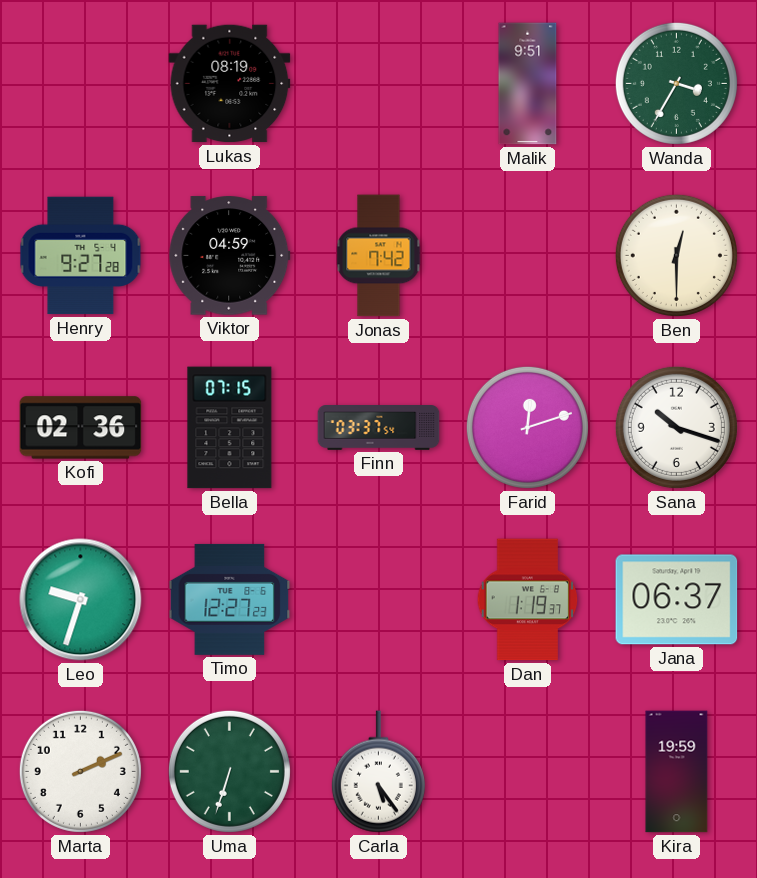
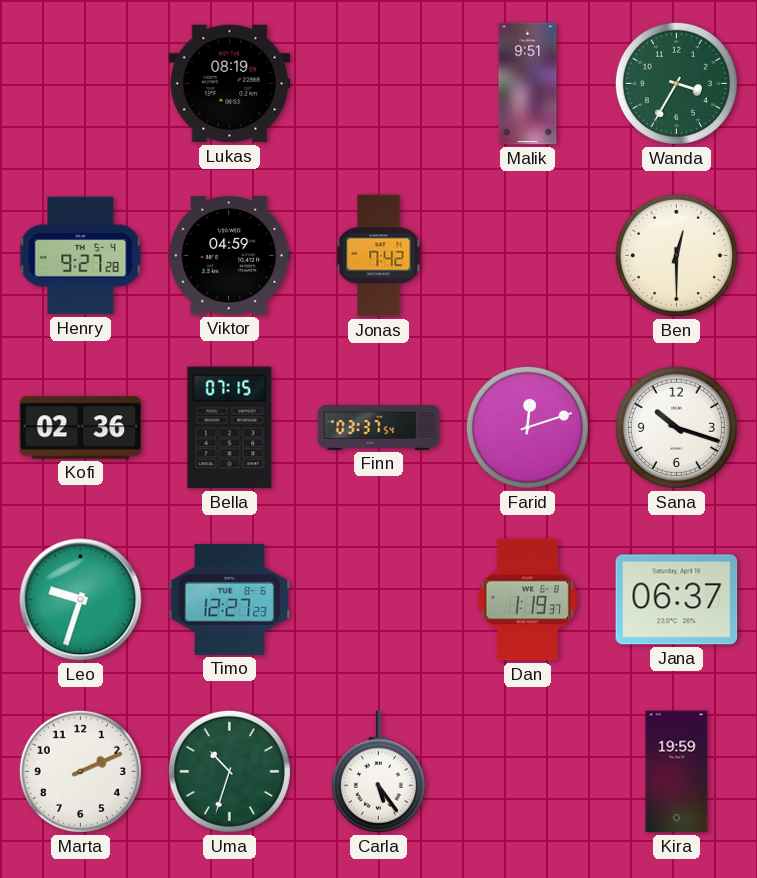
Uma: 6:33 -> 10:33 (229, 771)
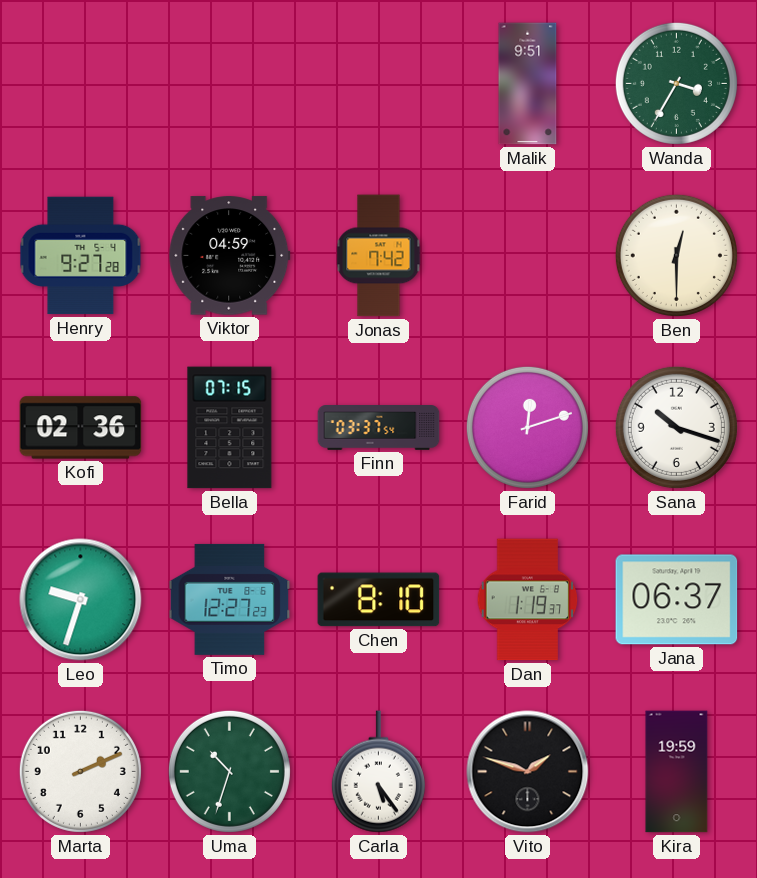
Lukas: 08:19 -> none (230, 84)
Chen: none -> 8:10 (379, 600)
Vito: none -> 1:48 (528, 772)
